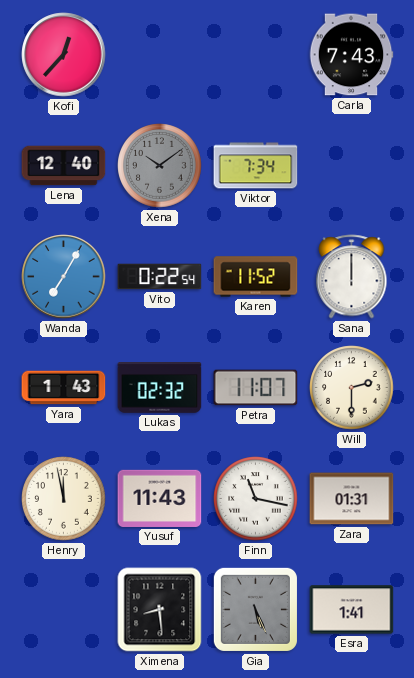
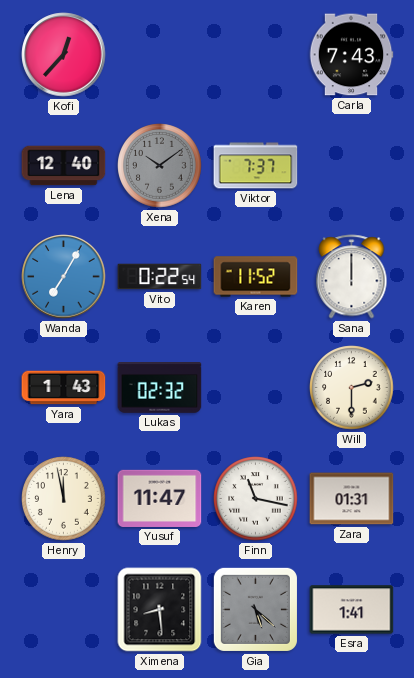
Viktor: 7:34 -> 7:37 (256, 166)
Petra: 11:07 -> none (256, 388)
Yusuf: 11:43 -> 11:47 (160, 498)
Gia: 5:26 -> 5:22 (255, 609)
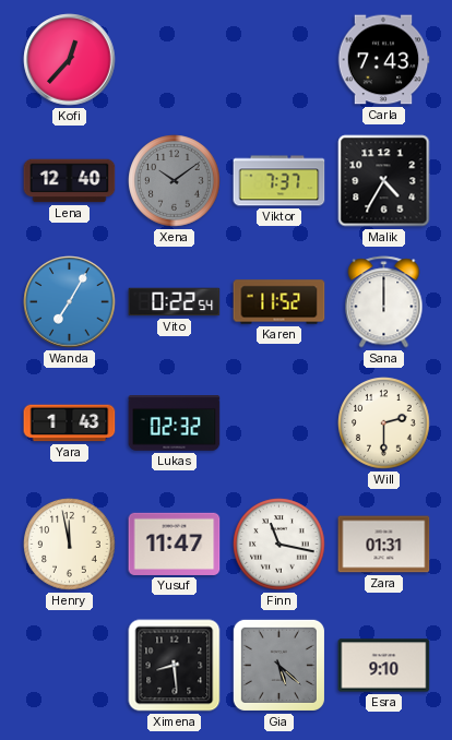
Malik: none -> 4:35 (384, 181)
Esra: 1:41 -> 9:10 (384, 666)
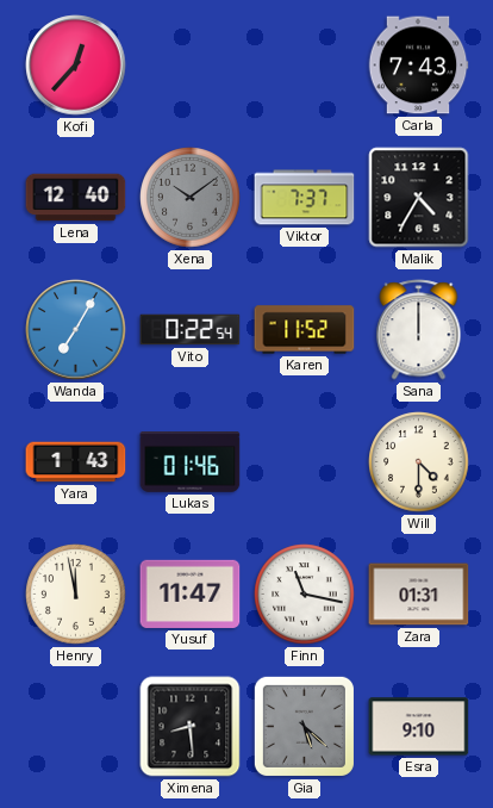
Lukas: 02:32 -> 01:46 (191, 462)
Will: 2:30 -> 4:30 (419, 462)
